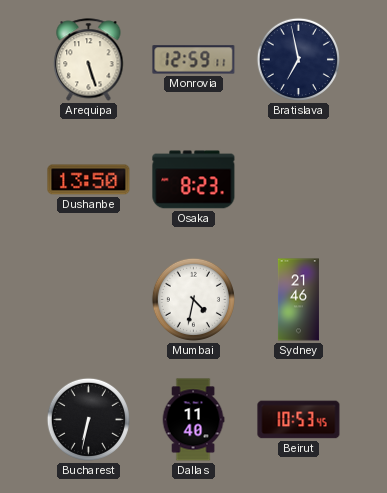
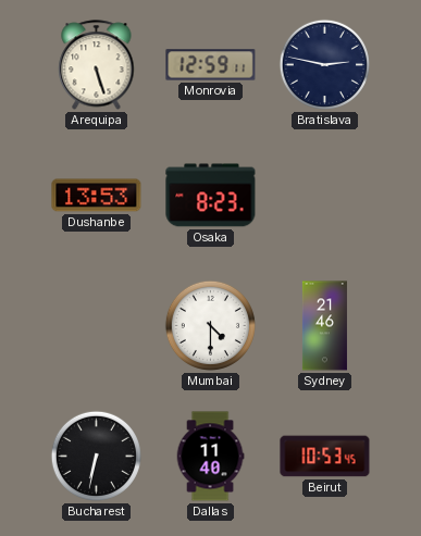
Bratislava: 6:58 -> 2:47 (324, 64)
Dushanbe: 13:50 -> 13:53 (97, 196)
Mumbai: 4:32 -> 4:30 (210, 325)
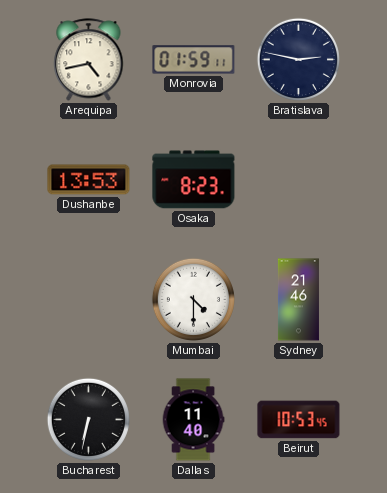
Arequipa: 5:27 -> 4:43 (89, 60)
Monrovia: 12:59 -> 01:59 (194, 60)
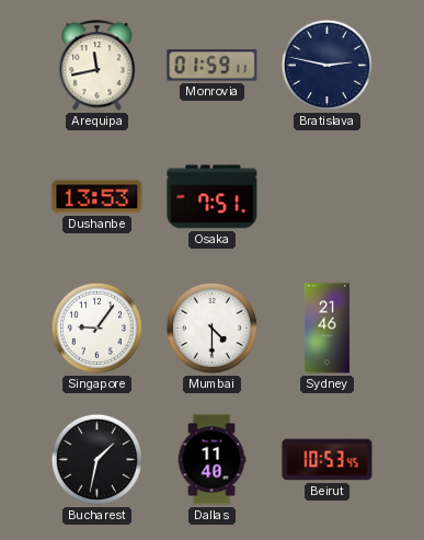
Arequipa: 4:43 -> 11:43 (98, 66)
Osaka: 8:23 -> 7:51 (213, 197)
Singapore: none -> 9:06 (96, 328)
Bucharest: 6:32 -> 1:32 (96, 459)
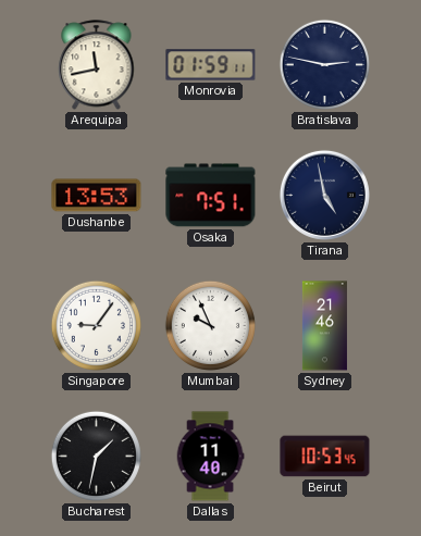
Tirana: none -> 4:58 (324, 195)
Mumbai: 4:30 -> 9:56 (210, 325)
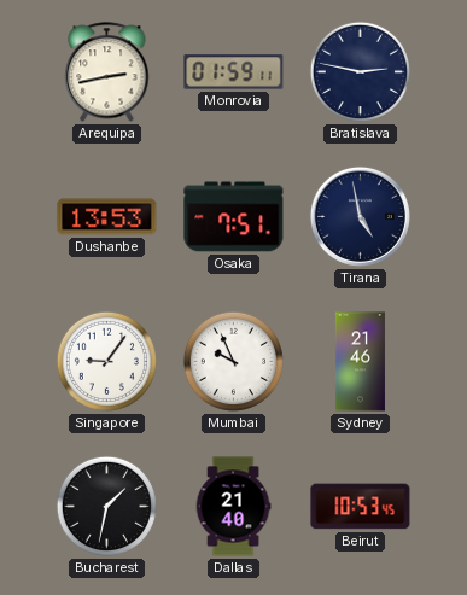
Arequipa: 11:43 -> 2:43 (107, 72)
Dallas: 11:40 -> 21:40 (233, 507)
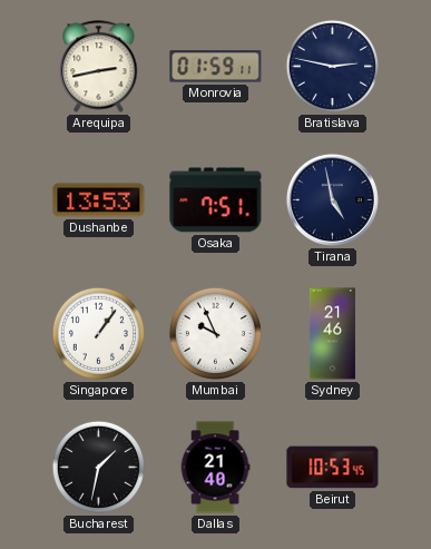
Singapore: 9:06 -> 1:06 (98, 333)
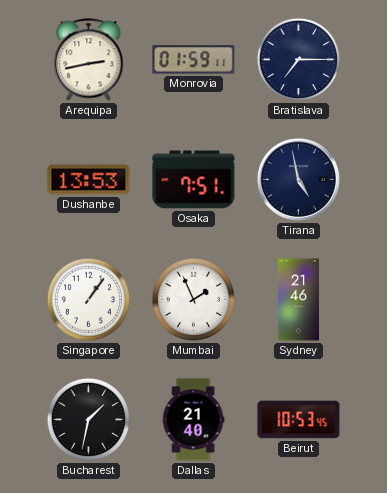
Bratislava: 2:47 -> 7:15 (298, 59)
Mumbai: 9:56 -> 1:56 (193, 299)
